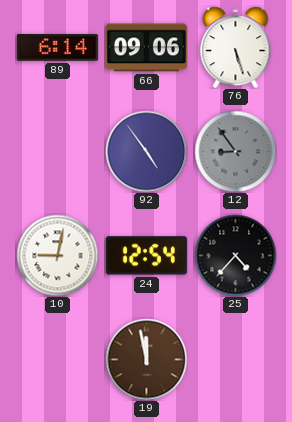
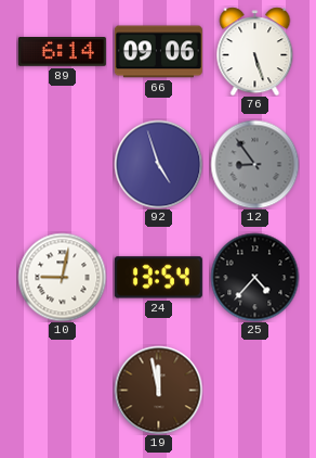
92: 4:54 -> 4:57 (158, 164)
24: 12:54 -> 13:54 (158, 278)
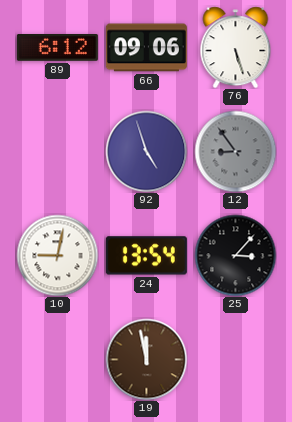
89: 6:14 -> 6:12 (57, 48)
25: 4:37 -> 3:07 (235, 255)
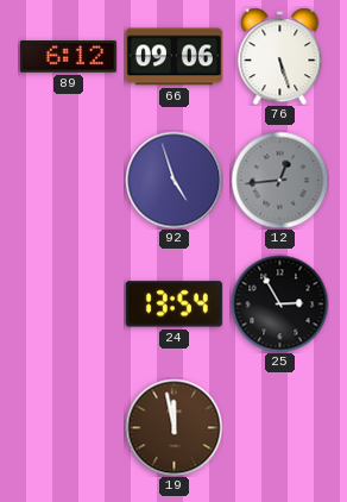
12: 8:54 -> 12:44 (279, 180)
10: 9:02 -> none (57, 255)
25: 3:07 -> 2:55 (279, 303)
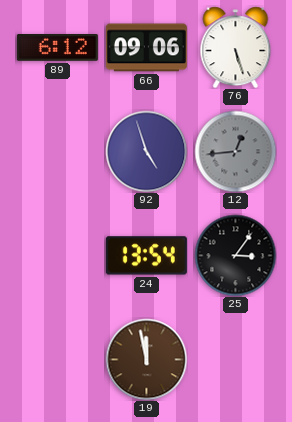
25: 2:55 -> 3:06 (235, 255)
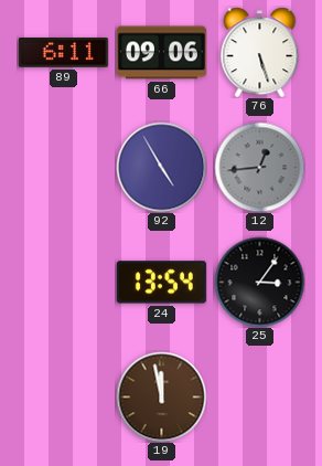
89: 6:12 -> 6:11 (63, 53)
92: 4:57 -> 4:55 (161, 167)
